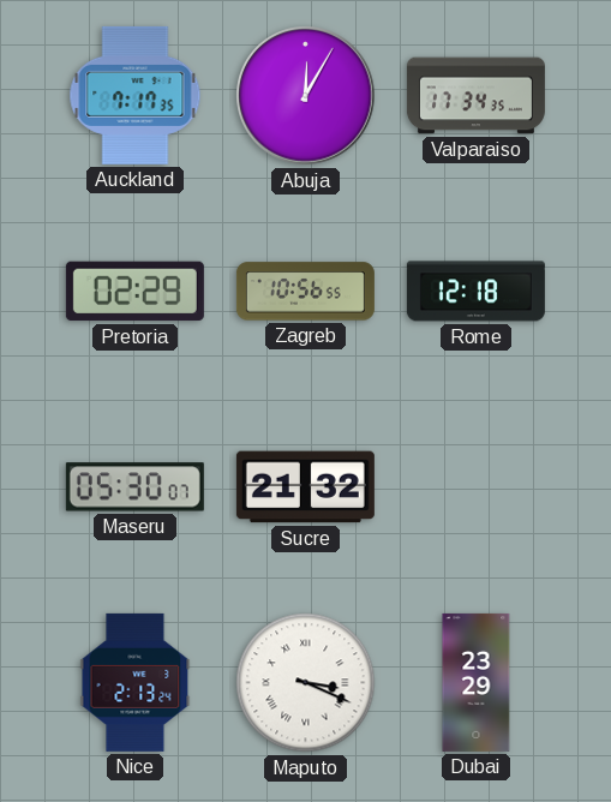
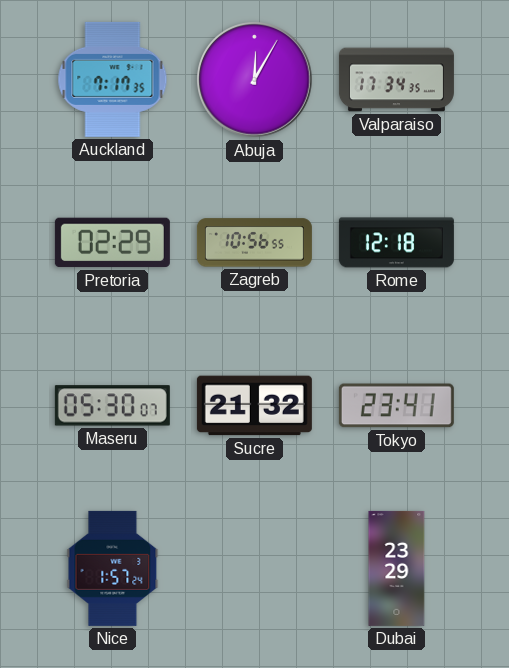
Tokyo: none -> 23:41 (396, 406)
Nice: 2:13 -> 1:57 (113, 568)
Maputo: 3:19 -> none (306, 683)
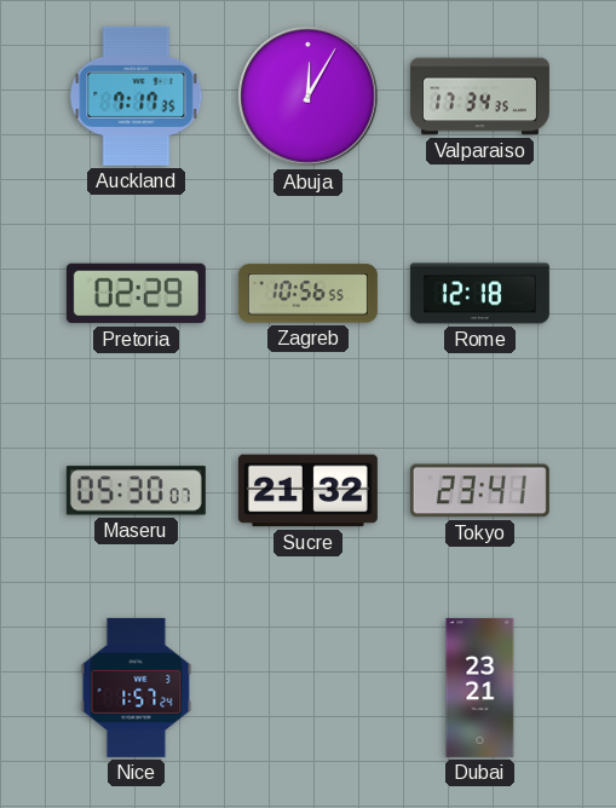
Dubai: 23:29 -> 23:21 (480, 687)
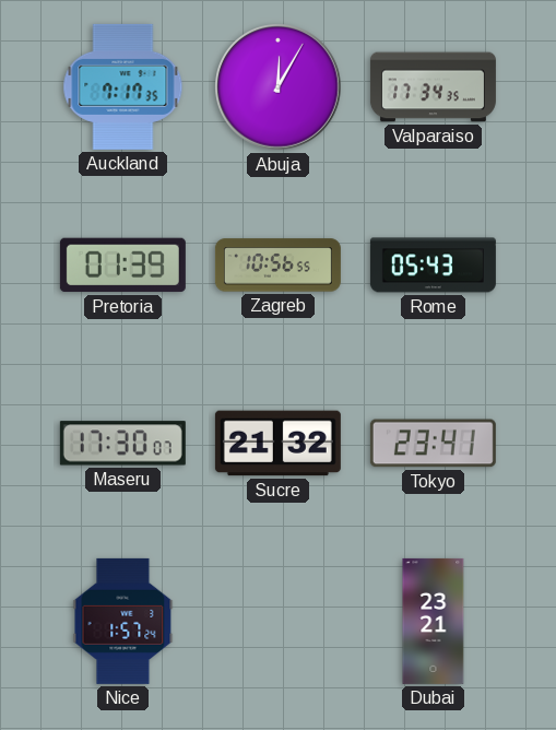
Pretoria: 02:29 -> 01:39 (122, 266)
Rome: 12:18 -> 05:43 (433, 266)
Maseru: 05:30 -> 17:30 (122, 444)
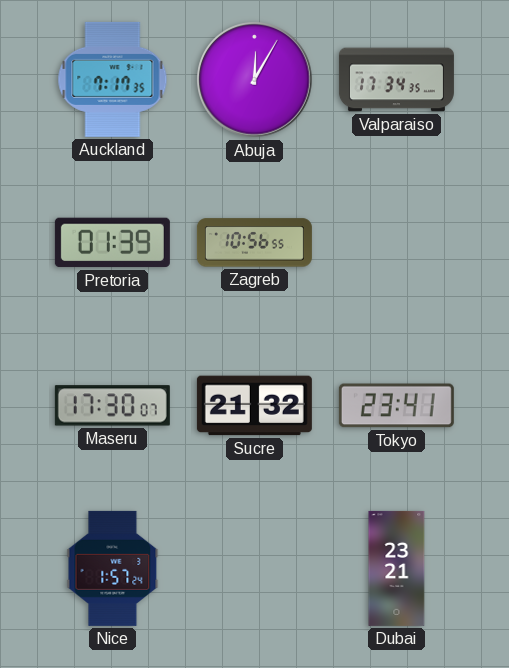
Rome: 05:43 -> none (433, 266)
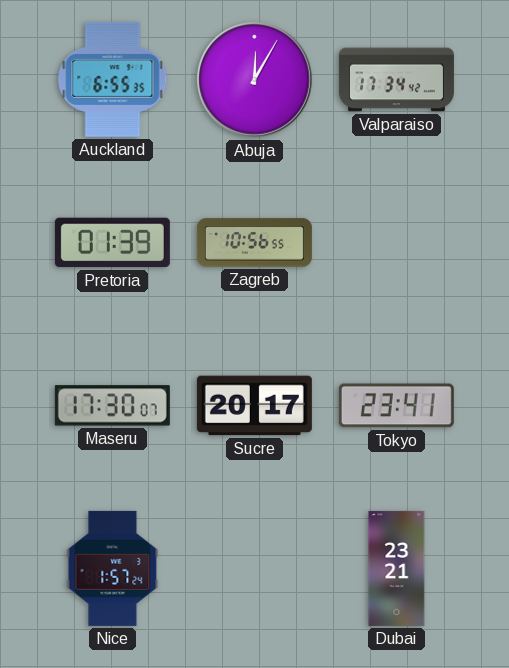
Auckland: 7:17 -> 6:55 (113, 79)
Valparaiso: 17:34:35 -> 17:34:42 (396, 80)
Sucre: 21:32 -> 20:17 (254, 406)
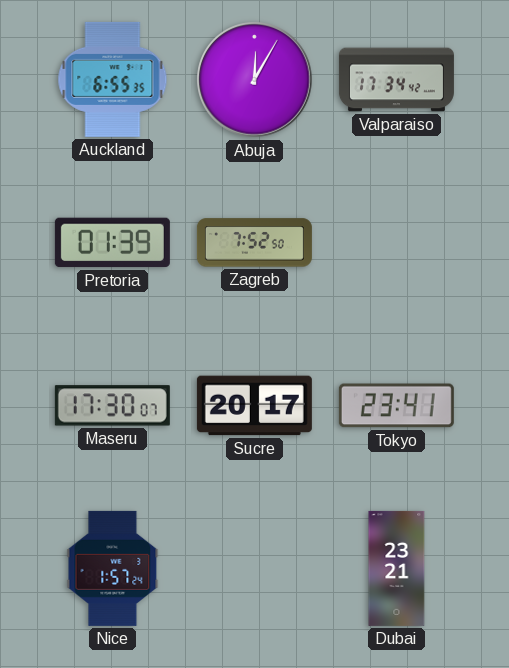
Zagreb: 10:56 -> 7:52 (254, 243)
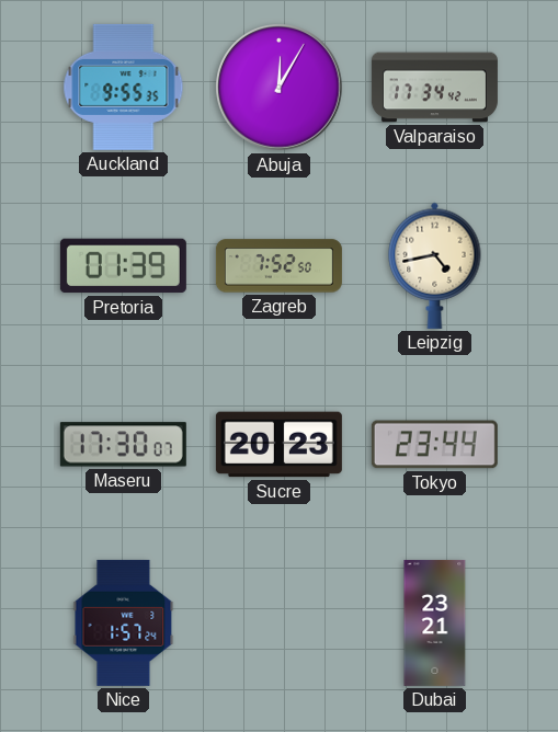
Auckland: 6:55 -> 9:55 (124, 87)
Leipzig: none -> 4:43 (435, 265)
Sucre: 20:17 -> 20:23 (278, 445)
Tokyo: 23:41 -> 23:44 (434, 445)
